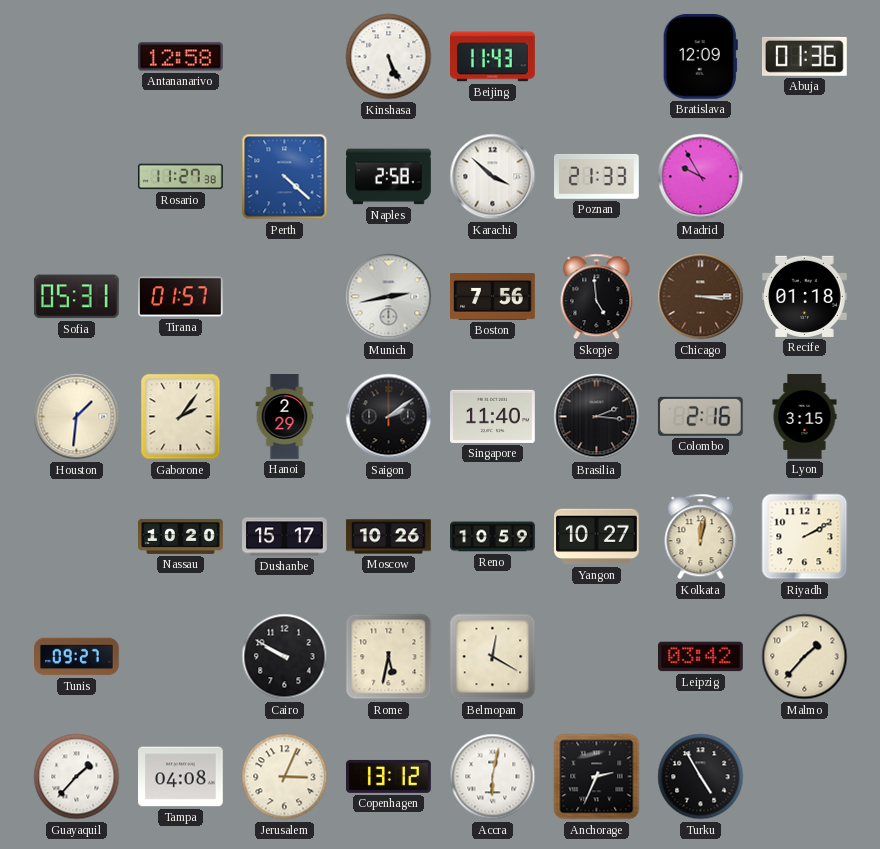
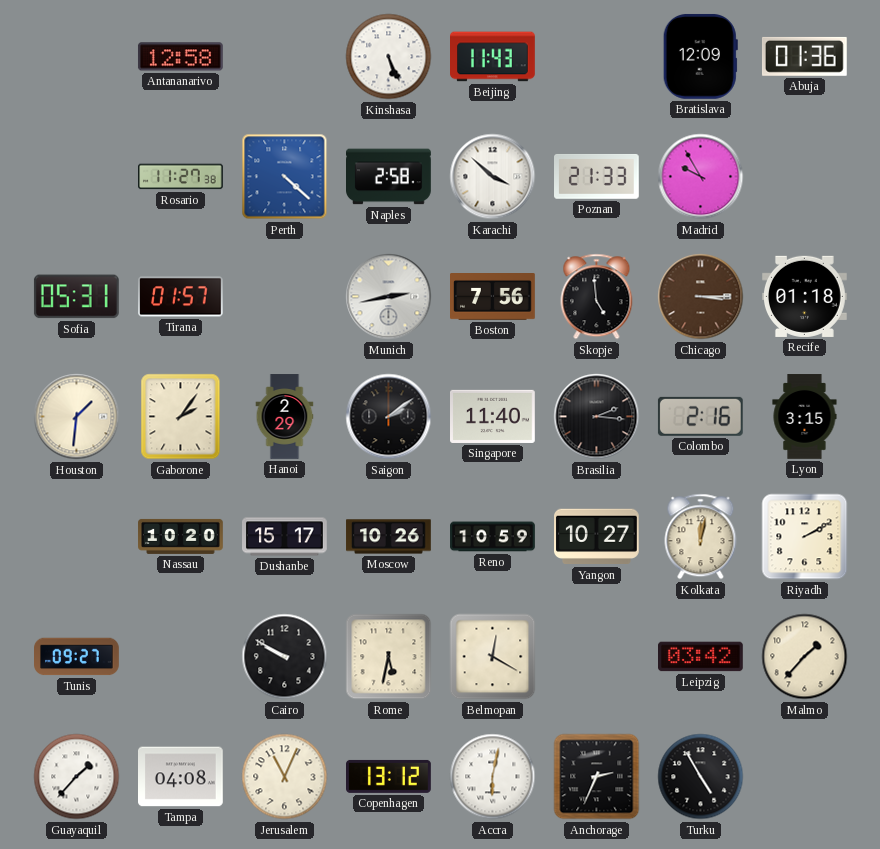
Jerusalem: 3:04 -> 11:04 (285, 777)
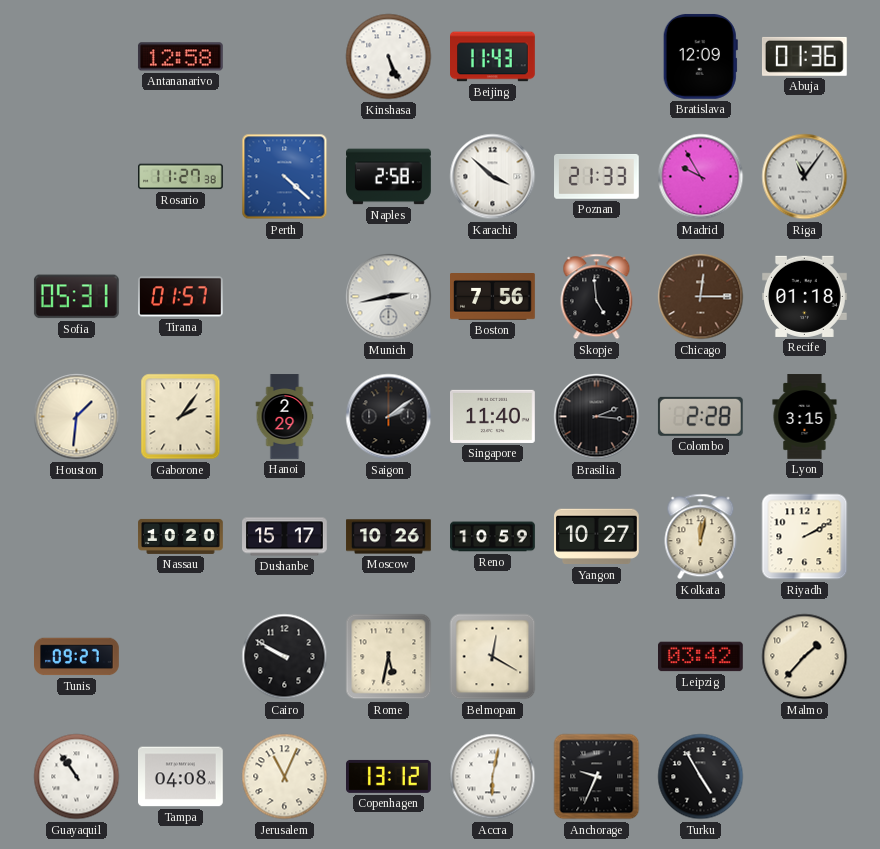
Riga: none -> 11:06 (805, 177)
Chicago: 3:15 -> 12:15 (701, 297)
Colombo: 2:16 -> 2:28 (700, 416)
Guayaquil: 1:37 -> 10:54 (77, 777)
Anchorage: 2:34 -> 9:34 (597, 777)
